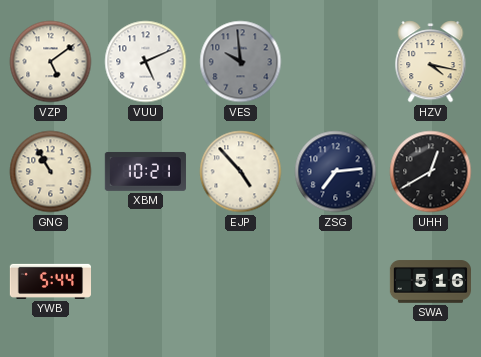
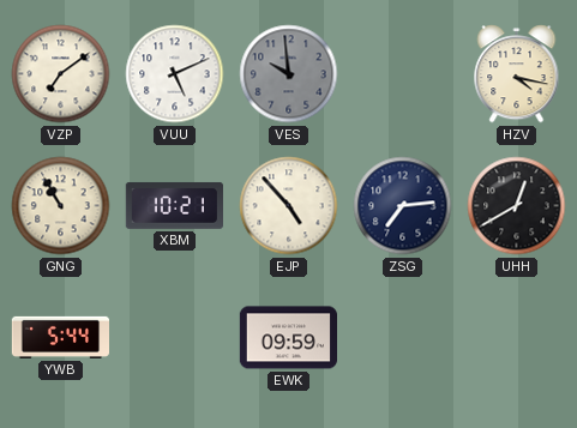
VZP: 5:09 -> 7:09 (61, 74)
EWK: none -> 09:59 (288, 338)
SWA: 5:16 -> none (430, 282)
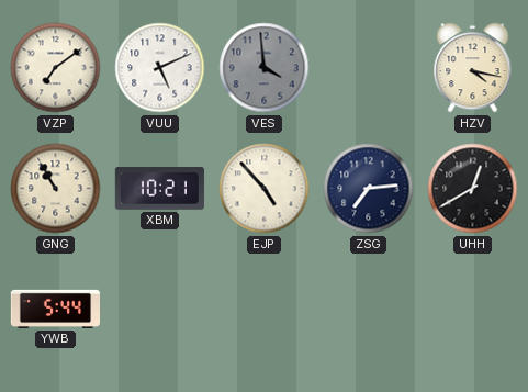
VES: 9:59 -> 3:59 (265, 68)
EWK: 09:59 -> none (288, 338)
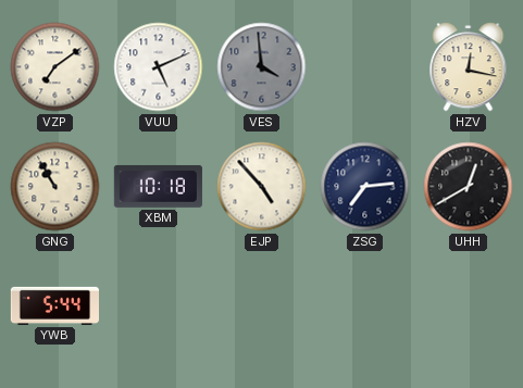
HZV: 4:17 -> 12:17 (469, 67)
XBM: 10:21 -> 10:18 (158, 186)
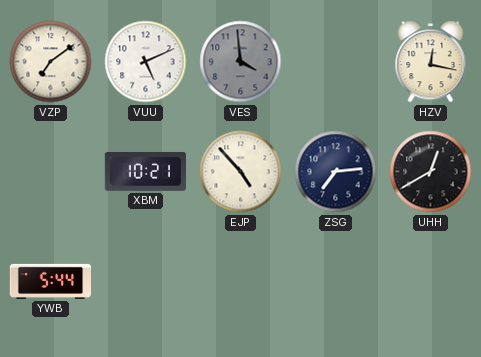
GNG: 10:55 -> none (55, 187)
XBM: 10:18 -> 10:21 (145, 171)
